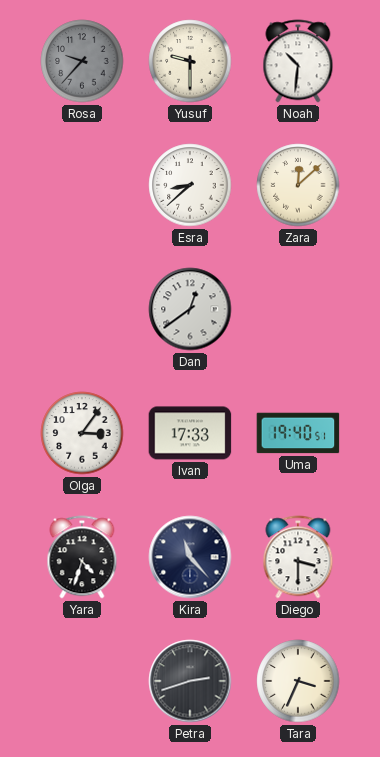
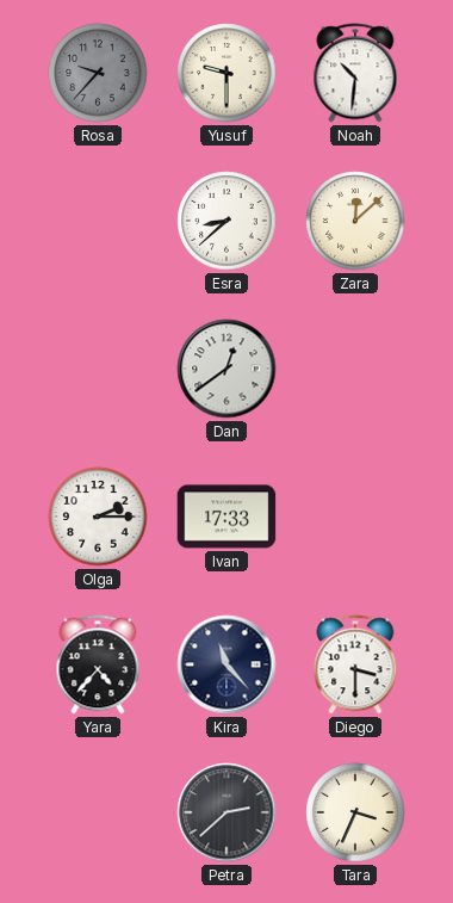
Olga: 3:06 -> 2:15 (98, 517)
Uma: 19:40 -> none (298, 433)
Yara: 4:33 -> 4:37 (98, 664)
Petra: 2:42 -> 2:38 (226, 812)
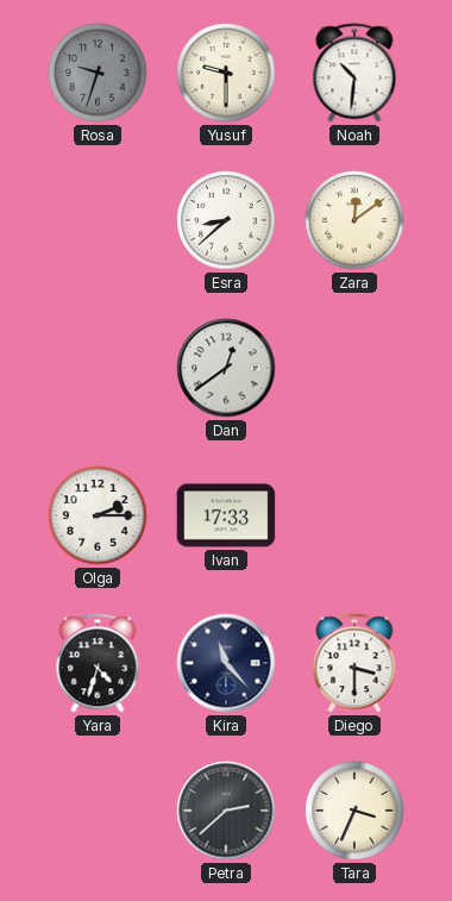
Rosa: 9:37 -> 9:33 (98, 73)
Zara: 12:08 -> 12:09 (354, 220)
Yara: 4:37 -> 4:33 (98, 663)
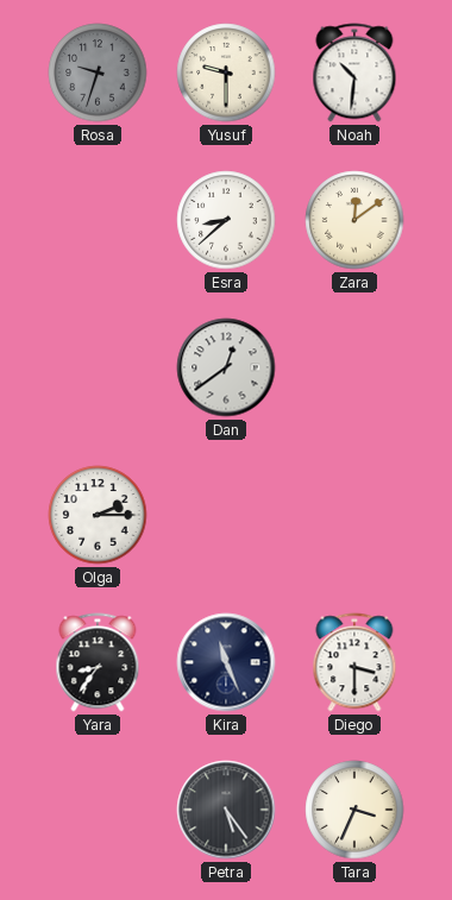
Ivan: 17:33 -> none (226, 515)
Yara: 4:33 -> 8:36 (98, 662)
Kira: 11:23 -> 11:26 (226, 662)
Petra: 2:38 -> 5:24 (226, 810)
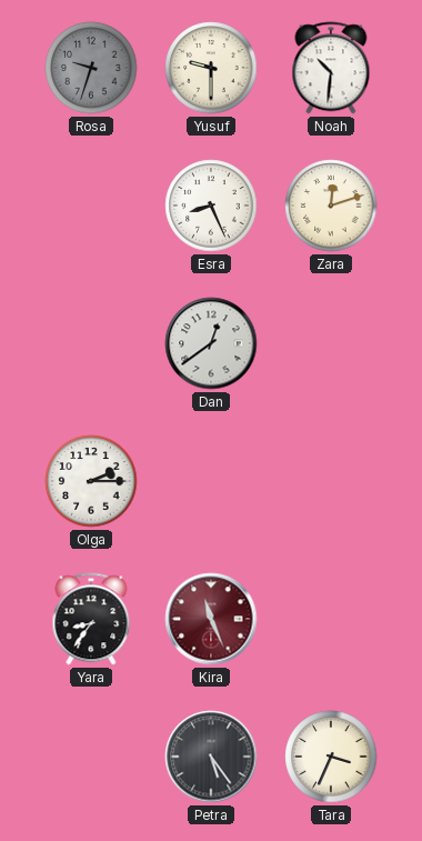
Esra: 8:38 -> 8:26 (211, 206)
Zara: 12:09 -> 12:12 (331, 206)
Kira dial: navy -> burgundy (211, 619)
Diego: 3:30 -> none (354, 662)
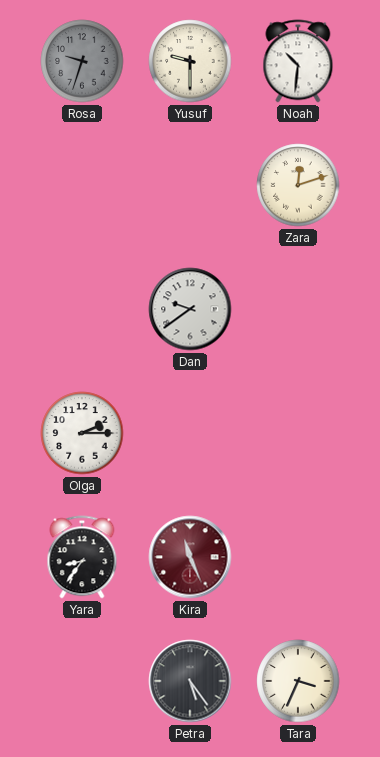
Esra: 8:26 -> none (211, 206)
Dan: 12:39 -> 9:39 (190, 309)
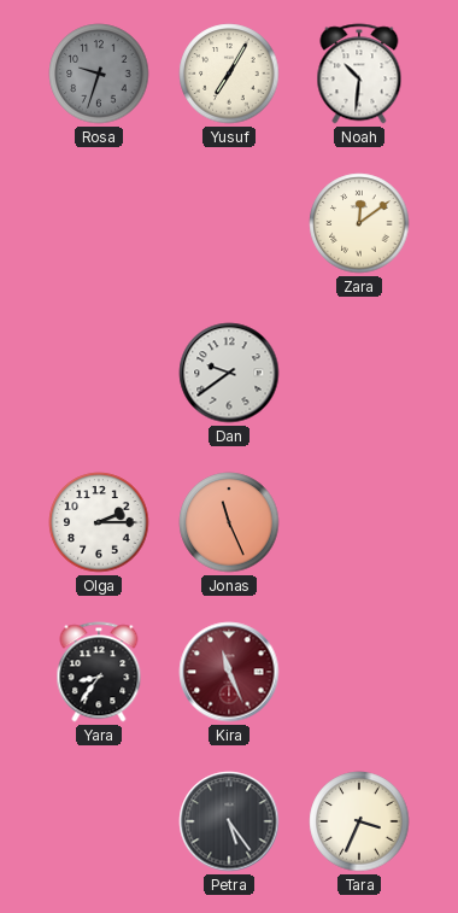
Yusuf: 9:30 -> 7:05 (229, 74)
Zara: 12:12 -> 12:09 (359, 223)
Jonas: none -> 11:26 (229, 522)
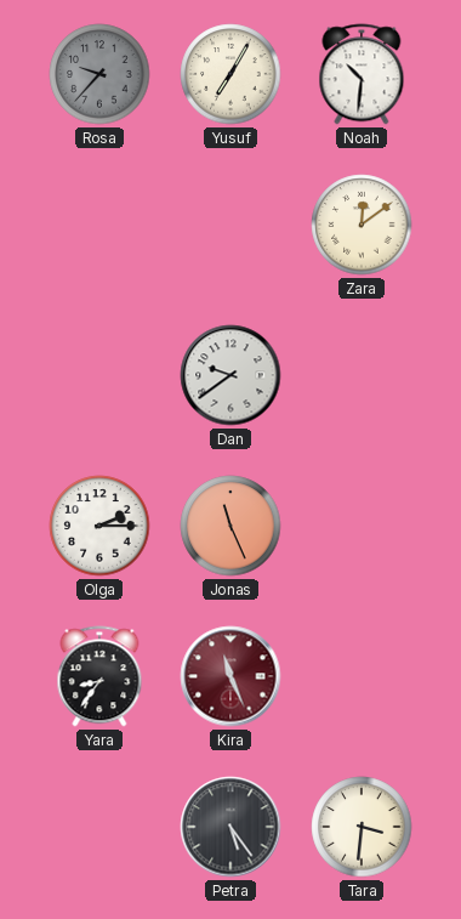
Rosa: 9:33 -> 9:37 (99, 74)
Tara: 3:34 -> 3:31 (362, 827)
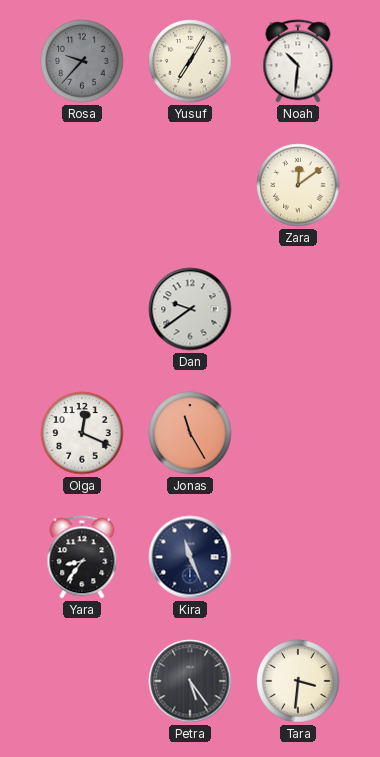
Olga: 2:15 -> 12:19 (82, 433)
Jonas: 11:26 -> 11:25 (190, 433)
Kira dial: burgundy -> navy (190, 557)
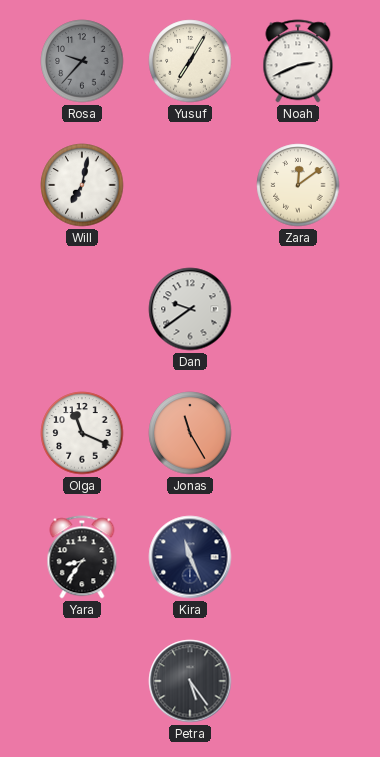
Noah: 10:31 -> 2:41 (298, 61)
Will: none -> 7:02 (82, 185)
Olga: 12:19 -> 11:19 (82, 433)
Tara: 3:31 -> none (298, 681)
